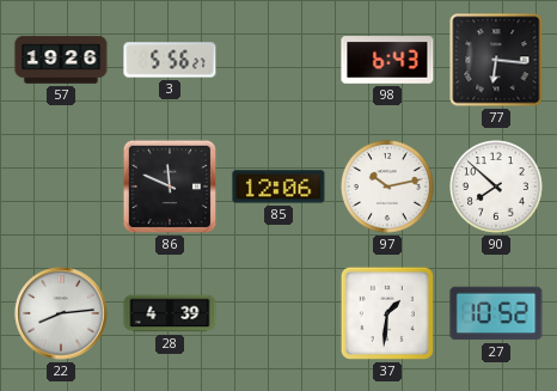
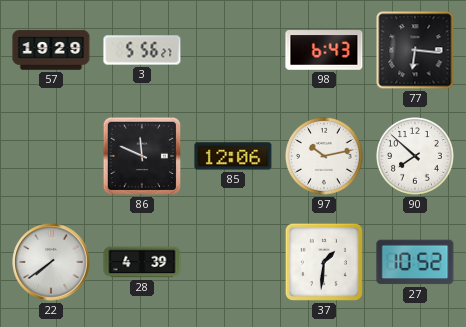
57: 19:26 -> 19:29 (51, 50)
22: 8:14 -> 7:39 (51, 262)
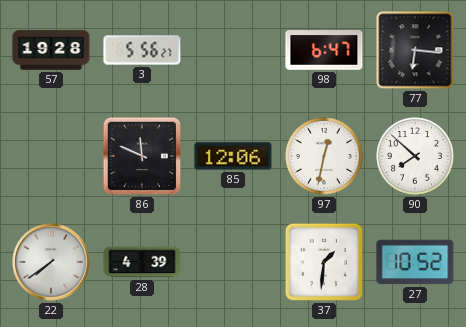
57: 19:29 -> 19:28 (51, 50)
98: 6:43 -> 6:47 (324, 50)
97: 10:13 -> 12:32 (325, 157)
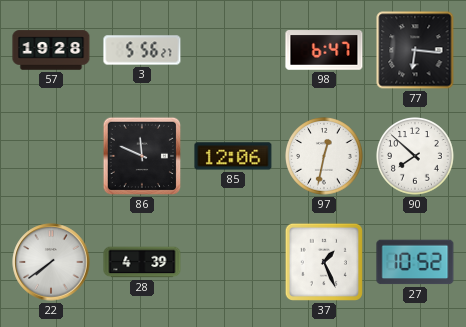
37: 1:31 -> 1:26 (324, 262)
